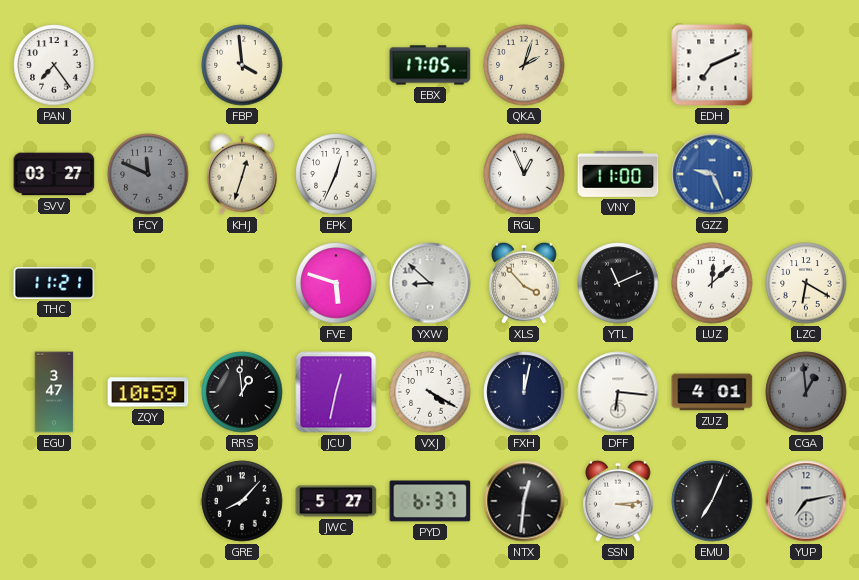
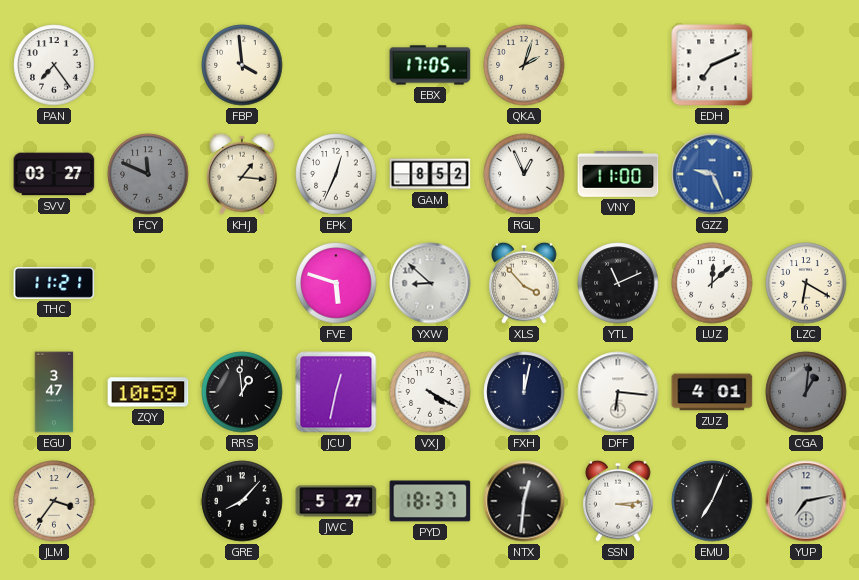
KHJ: 12:33 -> 1:16 (242, 174)
GAM: none -> 8:52 (430, 174)
CGA: 12:59 -> 1:01 (806, 392)
JLM: none -> 3:36 (54, 501)
PYD: 6:37 -> 18:37 (430, 501)
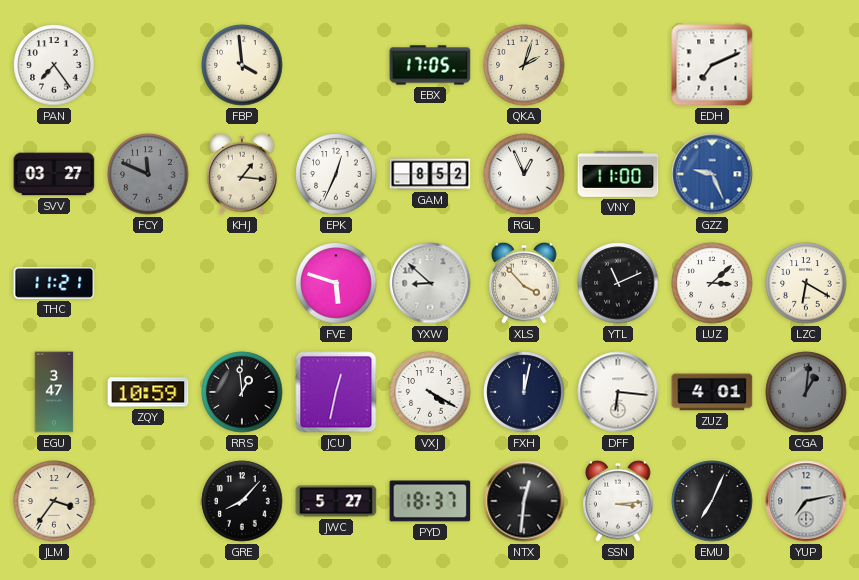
LUZ: 12:08 -> 3:08 (712, 283)
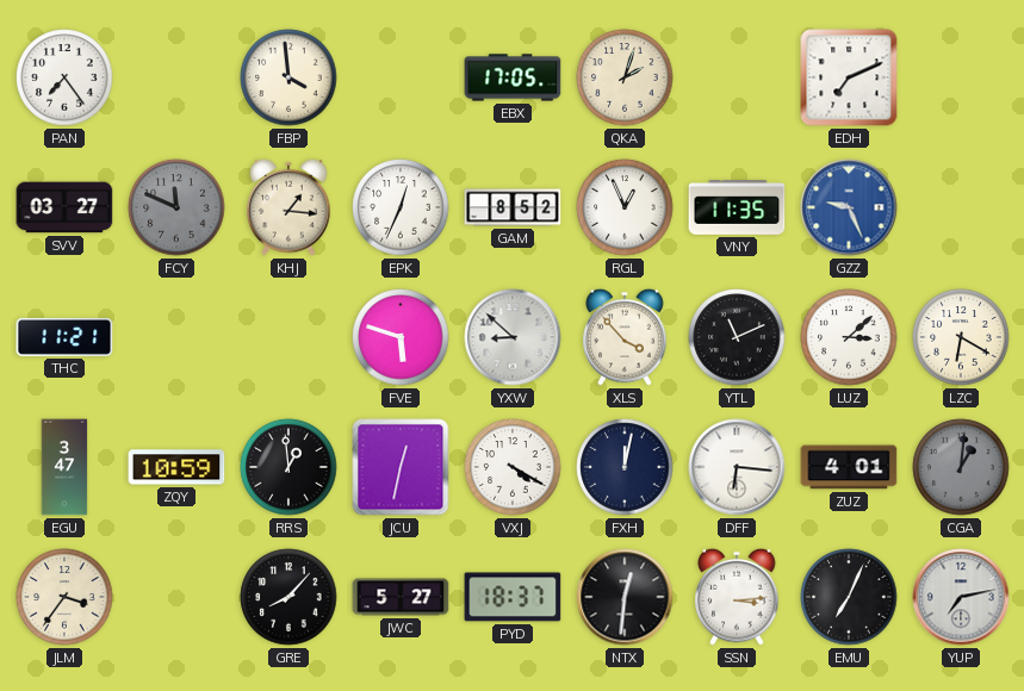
VNY: 11:00 -> 11:35 (737, 208)
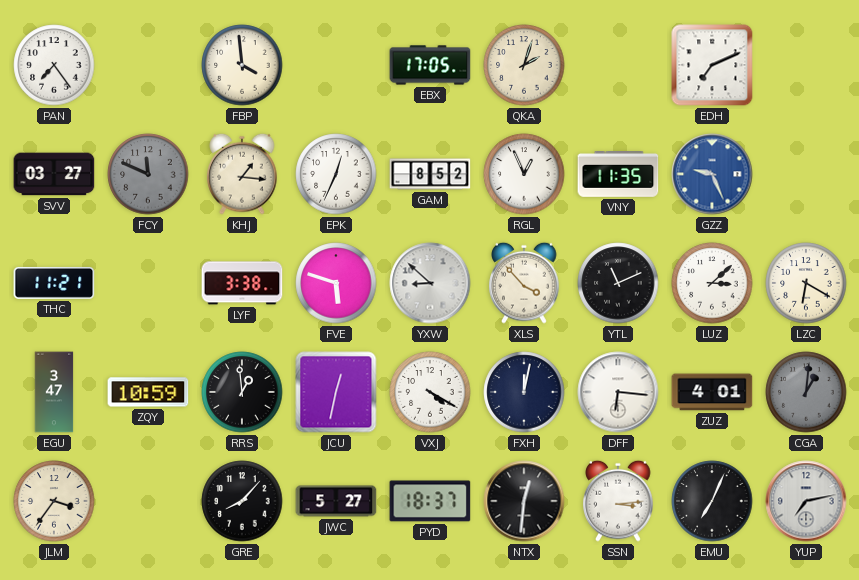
LYF: none -> 3:38 (242, 283)
